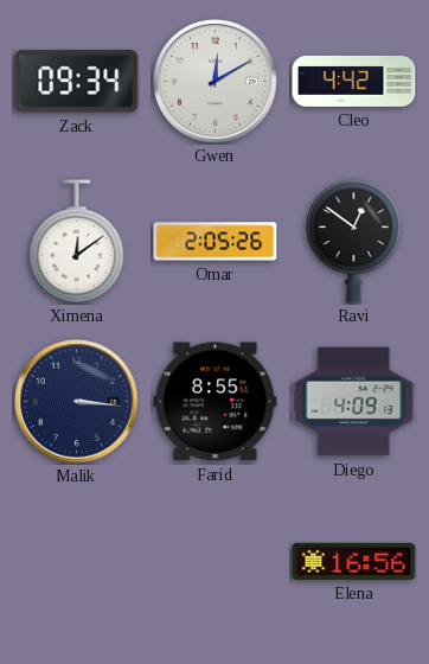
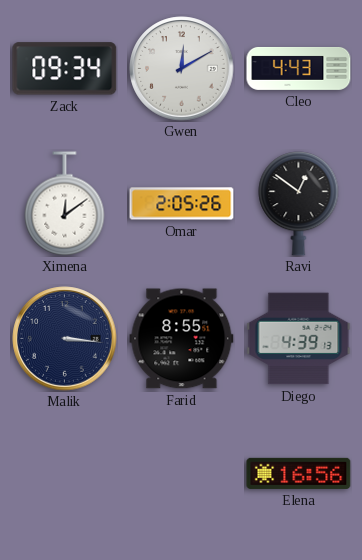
Cleo: 4:42 -> 4:43 (299, 68)
Diego: 4:09 -> 4:39 (299, 339)
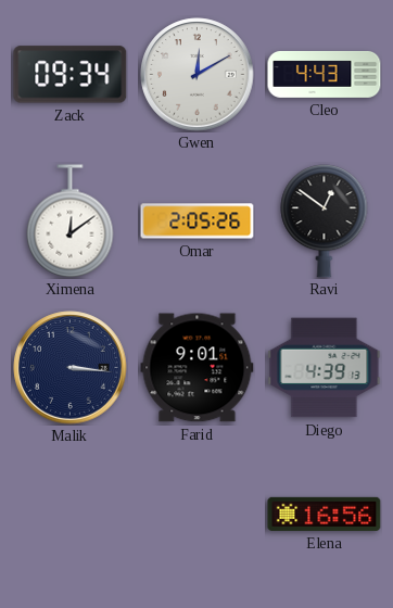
Farid: 8:55 -> 9:01 (198, 368)
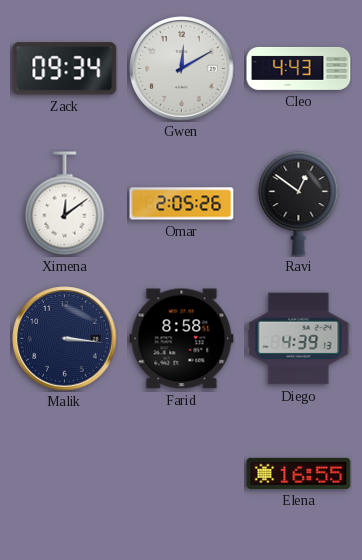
Farid: 9:01 -> 8:58 (182, 339)
Elena: 16:56 -> 16:55 (299, 473)
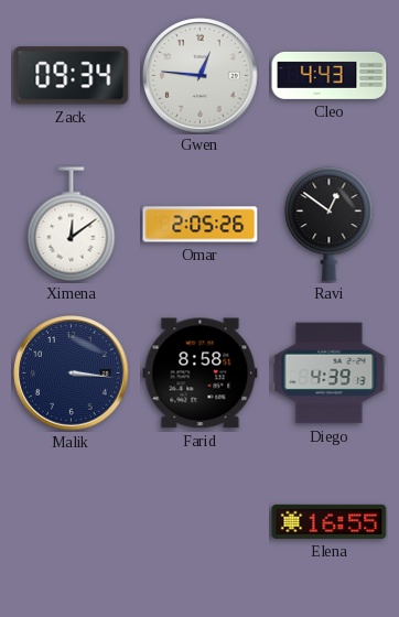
Gwen: 12:10 -> 12:46 (201, 76)
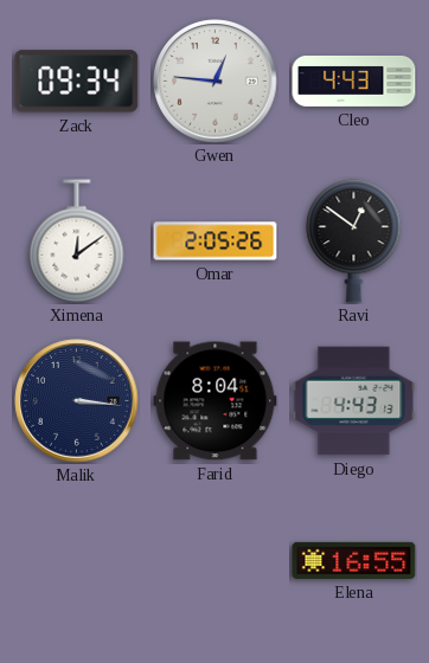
Farid: 8:58 -> 8:04 (216, 401)
Diego: 4:39 -> 4:43 (354, 401)
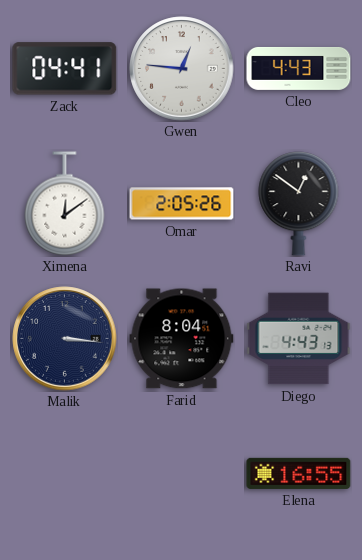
Zack: 09:34 -> 04:41 (65, 69)
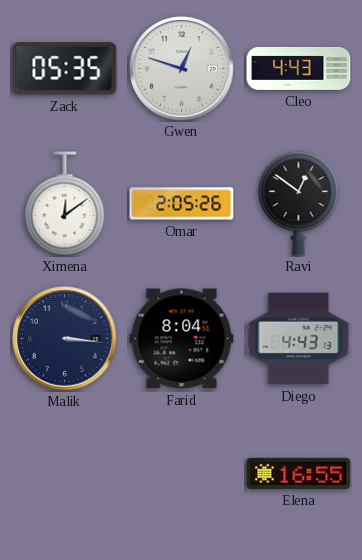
Zack: 04:41 -> 05:35 (65, 69)
Gwen: 12:46 -> 12:48 (182, 69)
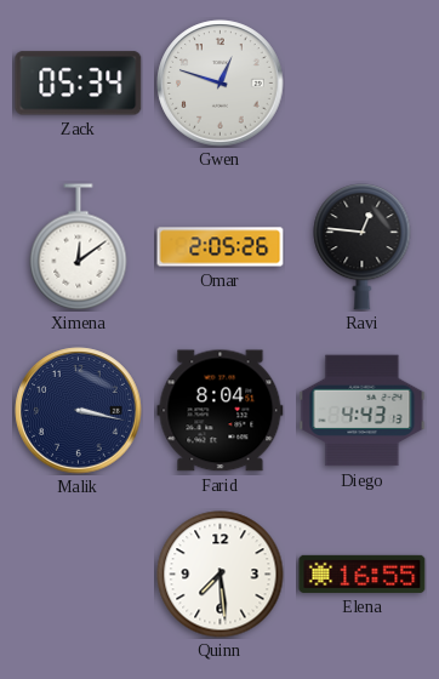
Zack: 05:35 -> 05:34 (79, 84)
Cleo: 4:43 -> none (299, 68)
Ravi: 12:51 -> 12:46 (363, 247)
Malik: 3:16 -> 3:17 (79, 411)
Quinn: none -> 7:29 (221, 575)
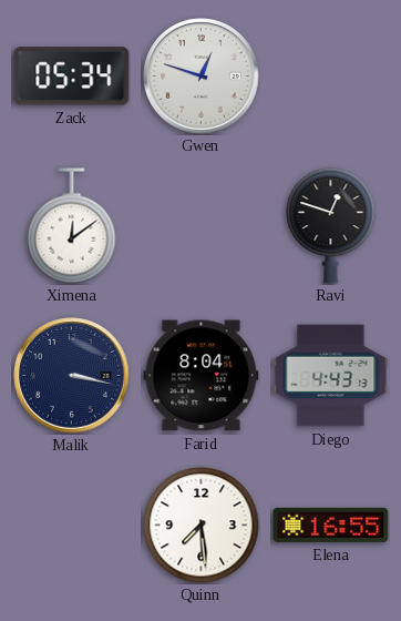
Omar: 2:05 -> none (221, 247)
Ravi: 12:46 -> 12:48 (331, 226)
